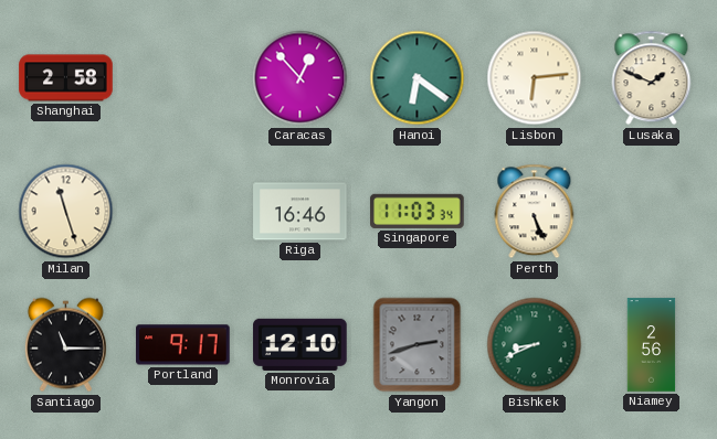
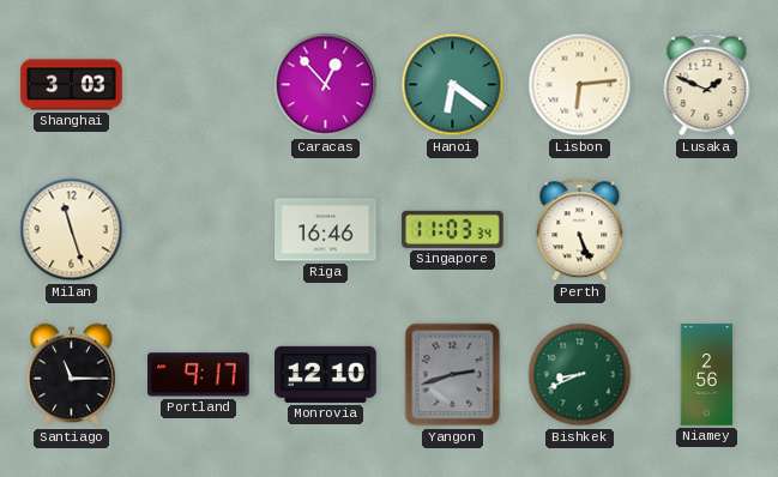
Shanghai: 2:58 -> 3:03 (72, 85)
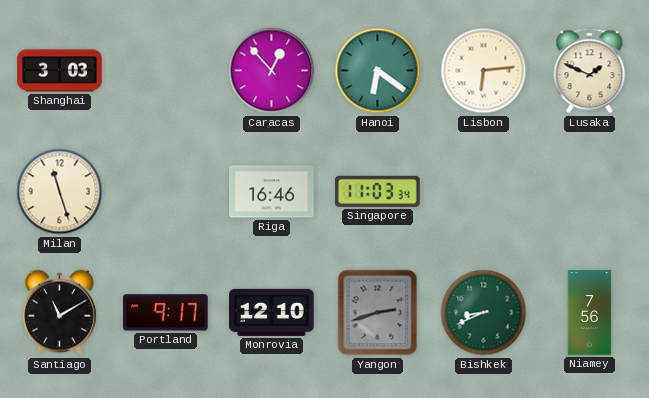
Perth: 5:26 -> none (580, 230)
Santiago: 11:15 -> 11:10 (59, 313)
Niamey: 2:56 -> 7:56 (590, 313)
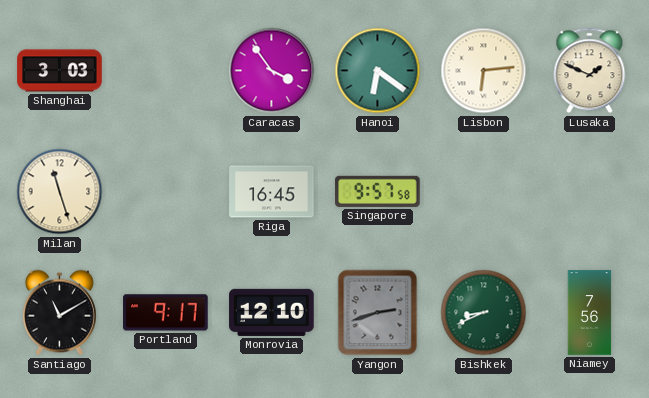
Caracas: 12:53 -> 3:54 (272, 71)
Riga: 16:46 -> 16:45 (272, 192)
Singapore: 11:03 -> 9:57 (378, 191)
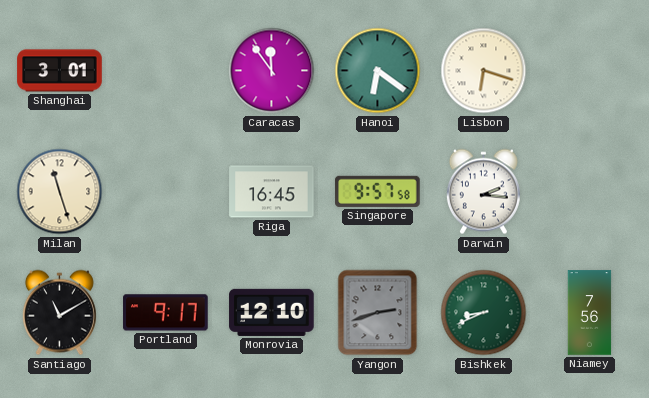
Shanghai: 3:03 -> 3:01 (60, 71)
Caracas: 3:54 -> 11:54 (272, 71)
Lisbon: 6:14 -> 6:18 (484, 71)
Lusaka: 1:49 -> none (590, 71)
Darwin: none -> 2:16 (483, 192)
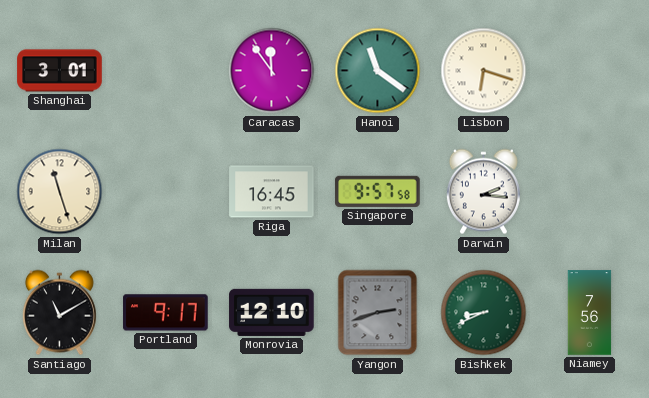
Hanoi: 6:21 -> 11:21 (378, 71)
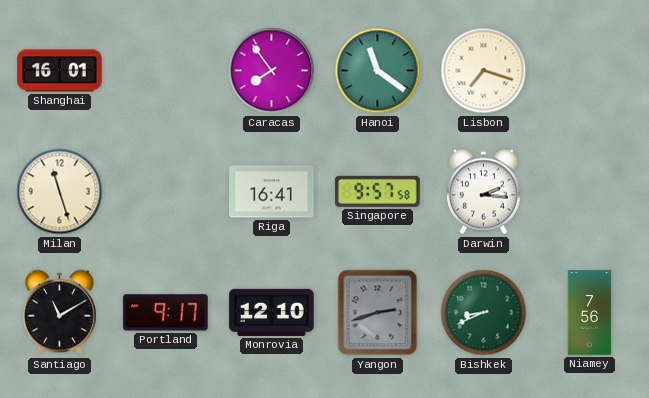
Shanghai: 3:01 -> 16:01 (60, 71)
Caracas: 11:54 -> 7:54 (272, 71)
Lisbon: 6:18 -> 7:18 (484, 71)
Riga: 16:45 -> 16:41 (272, 192)
